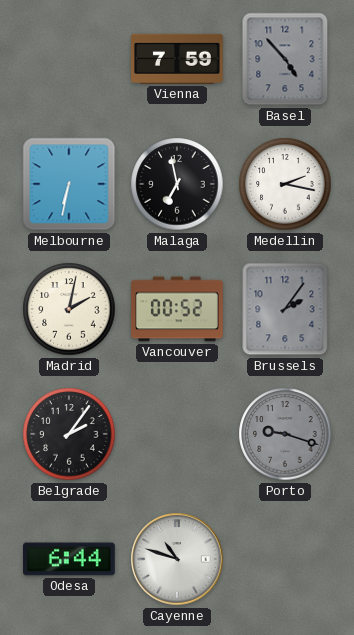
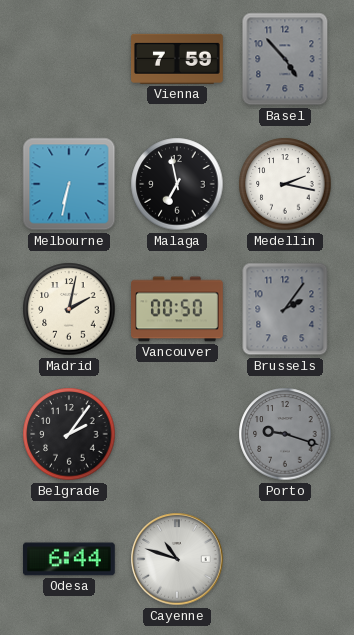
Vancouver: 00:52 -> 00:50 (178, 309)
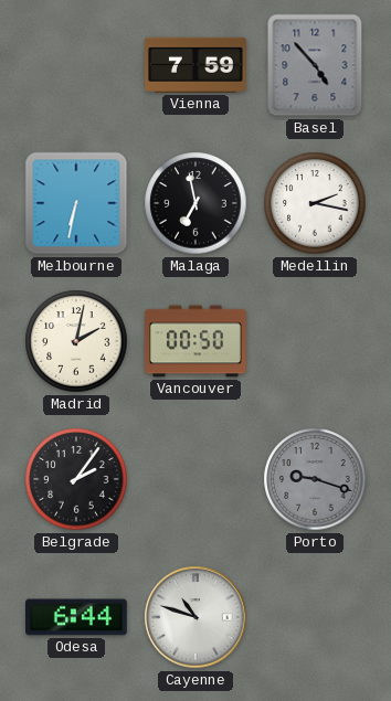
Brussels: 2:06 -> none (285, 309)
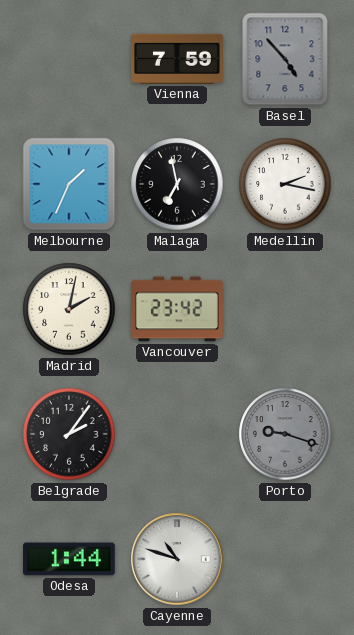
Melbourne: 6:32 -> 1:34 (69, 184)
Vancouver: 00:50 -> 23:42 (178, 309)
Odesa: 6:44 -> 1:44 (70, 559)
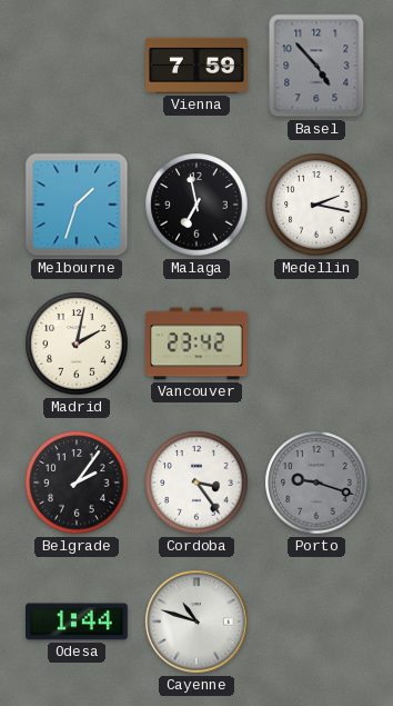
Melbourne: 1:34 -> 1:33 (77, 205)
Cordoba: none -> 3:24 (196, 483)
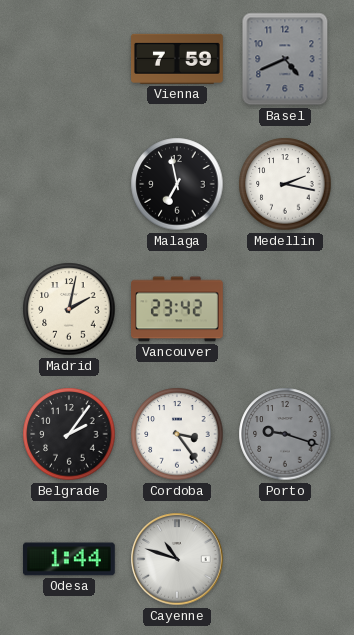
Basel: 4:53 -> 4:41 (285, 59)
Melbourne: 1:33 -> none (77, 205)
